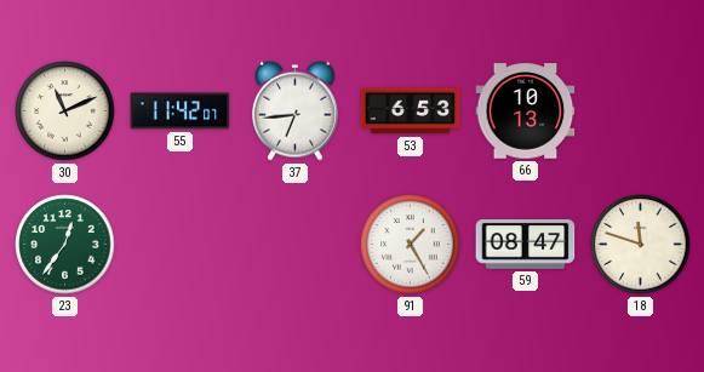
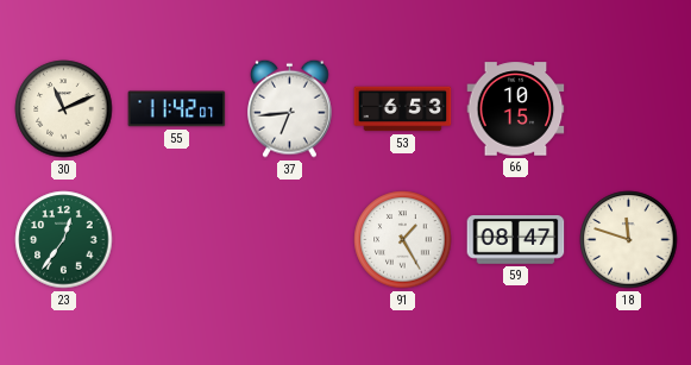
66: 10:13 -> 10:15 (516, 109)
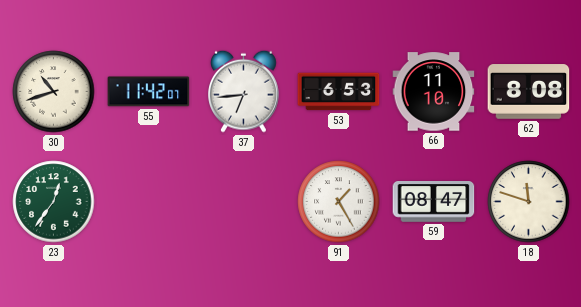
30: 11:11 -> 10:42 (54, 92)
66: 10:15 -> 11:10 (434, 92)
62: none -> 8:08 (529, 92)
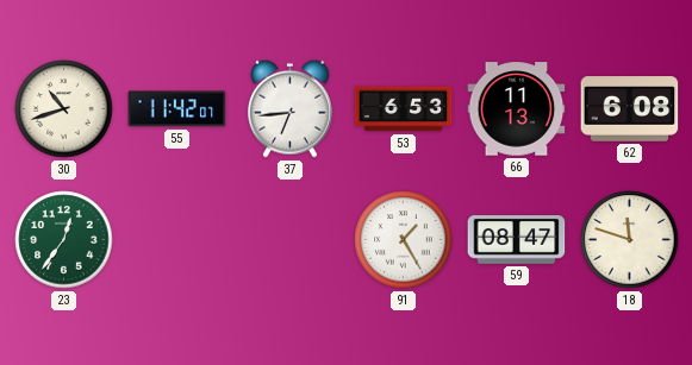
66: 11:10 -> 11:13 (517, 109)
62: 8:08 -> 6:08 (630, 109)
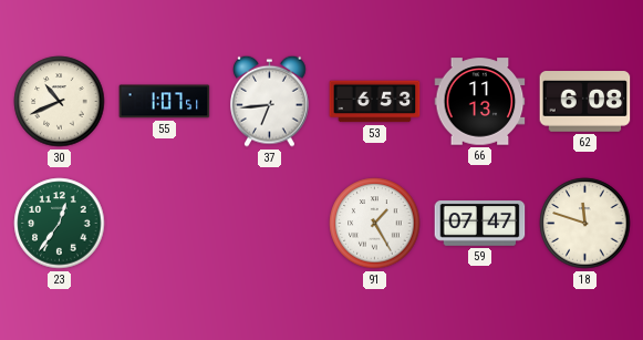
30: 10:42 -> 10:41 (60, 102)
55: 11:42 -> 1:07 (165, 102)
59: 08:47 -> 07:47 (480, 224)
